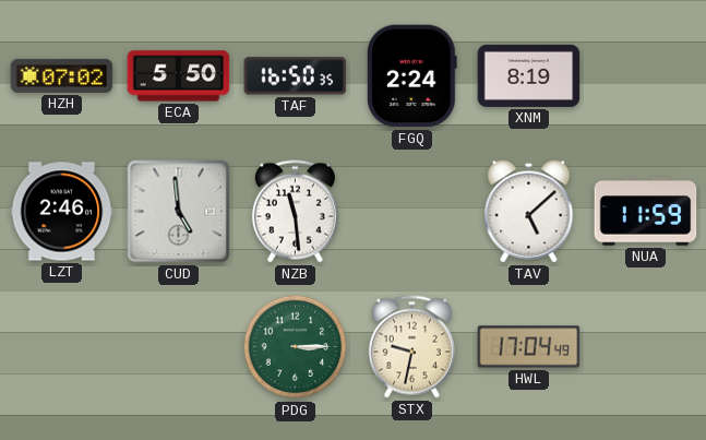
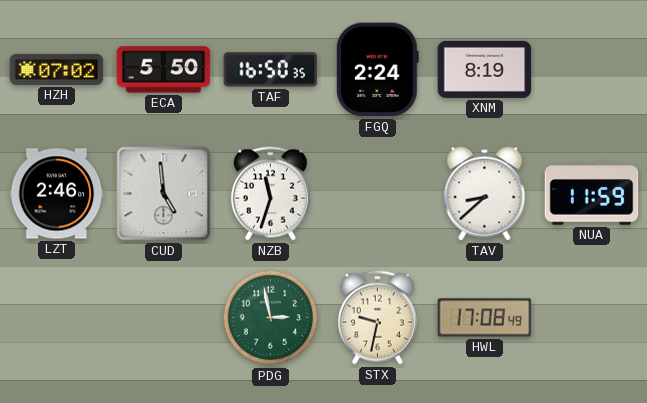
NZB: 11:29 -> 11:33 (270, 194)
TAV: 5:08 -> 8:38 (485, 194)
PDG: 3:15 -> 2:58 (271, 318)
HWL: 17:04 -> 17:08 (485, 318)
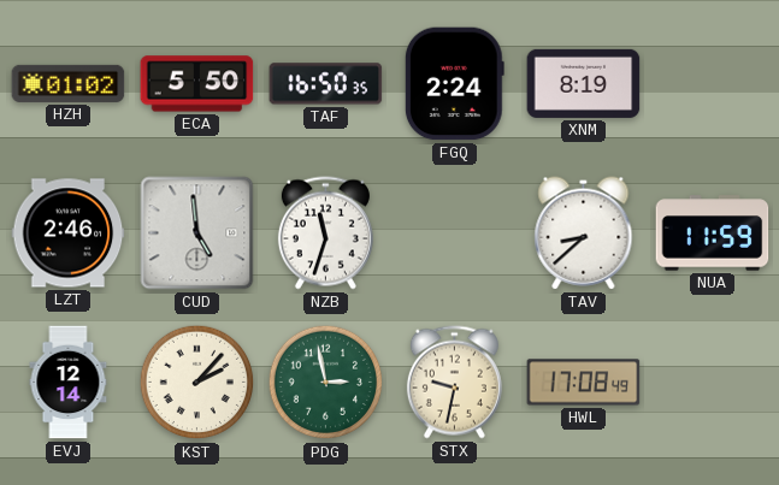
HZH: 07:02 -> 01:02 (69, 83)
EVJ: none -> 12:14 (69, 383)
KST: none -> 2:07 (197, 383)
